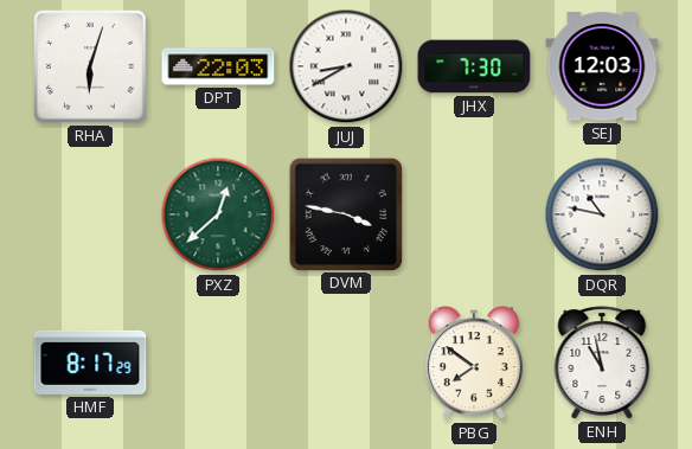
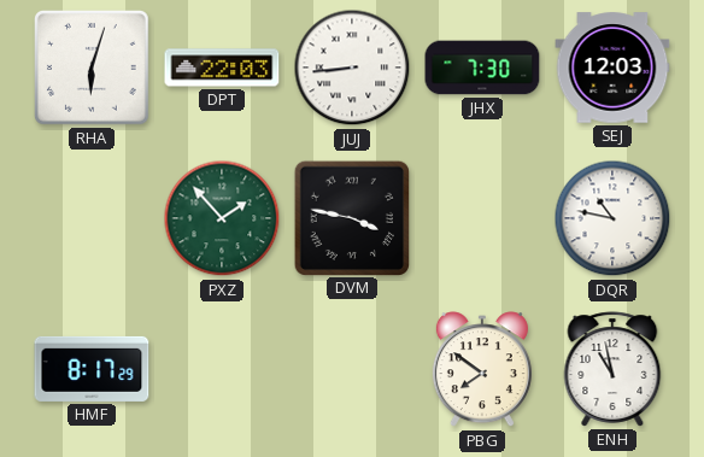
JUJ: 8:40 -> 8:44 (352, 68)
PXZ: 12:38 -> 1:53 (222, 218)
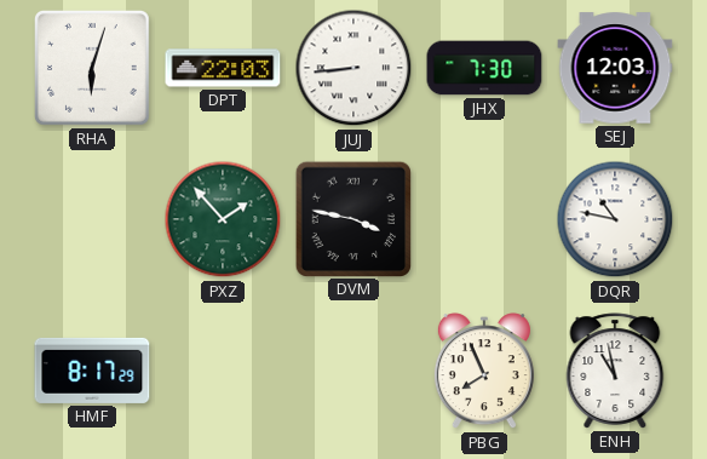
PBG: 7:51 -> 7:56 (484, 372)
